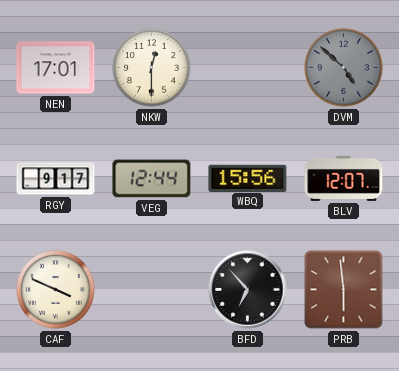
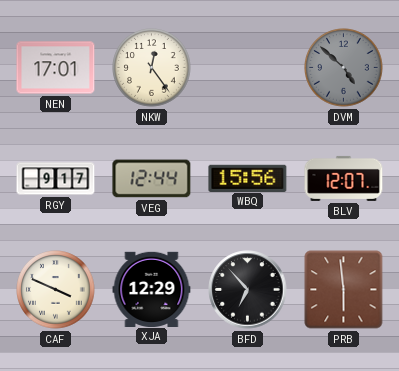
NKW: 12:30 -> 12:24 (152, 68)
XJA: none -> 12:29 (152, 289)
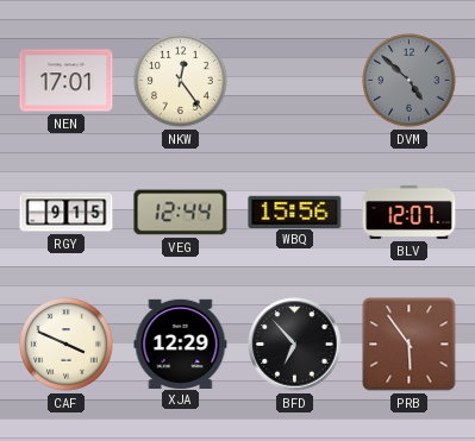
RGY: 9:17 -> 9:15 (67, 213)
PRB: 5:59 -> 5:54 (410, 345)
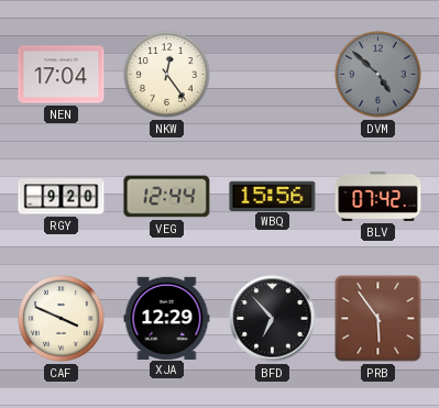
NEN: 17:01 -> 17:04 (62, 75)
RGY: 9:15 -> 9:20 (62, 197)
BLV: 12:07 -> 07:42 (378, 196)
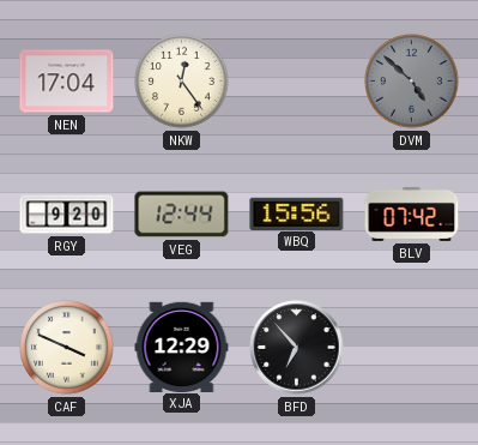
PRB: 5:54 -> none (378, 319)
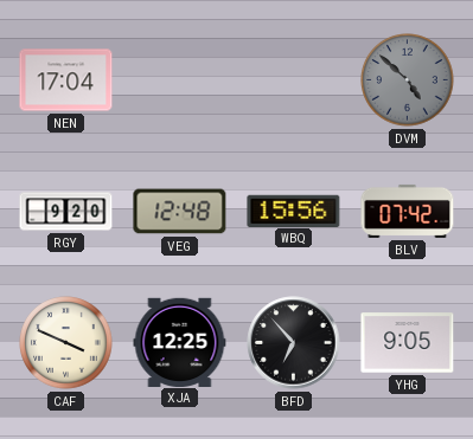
NKW: 12:24 -> none (182, 82)
VEG: 12:44 -> 12:48 (180, 212)
XJA: 12:29 -> 12:25 (180, 342)
YHG: none -> 9:05 (408, 343)
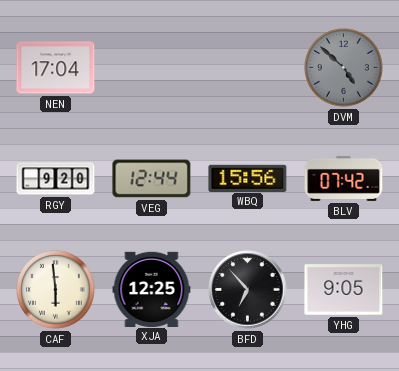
VEG: 12:48 -> 12:44 (152, 179)
CAF: 3:49 -> 5:59 (56, 290)
